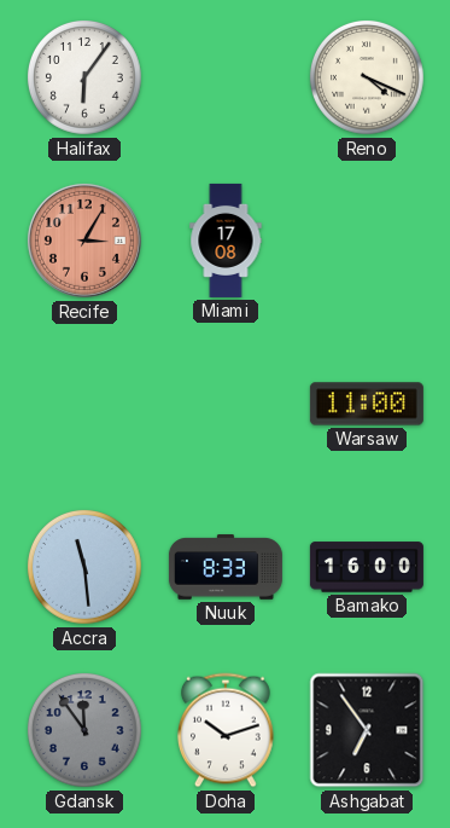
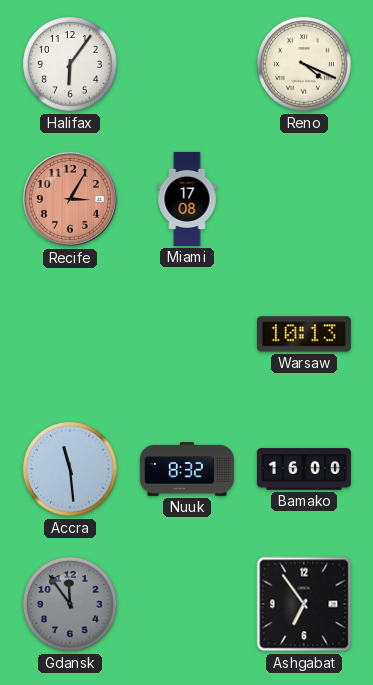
Warsaw: 11:00 -> 10:13 (304, 334)
Nuuk: 8:33 -> 8:32 (187, 469)
Doha: 10:12 -> none (226, 730)
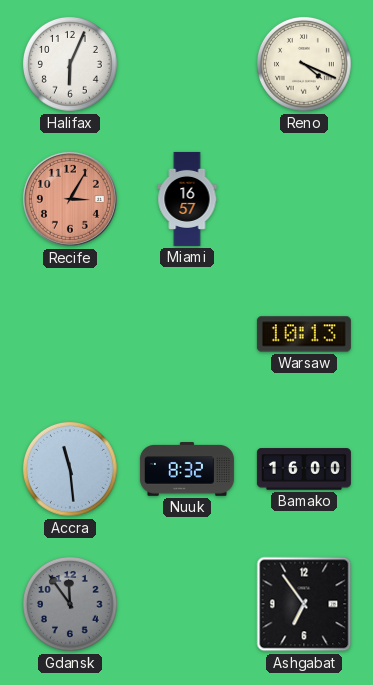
Halifax: 6:06 -> 6:04 (70, 64)
Miami: 17:08 -> 16:57 (187, 199)
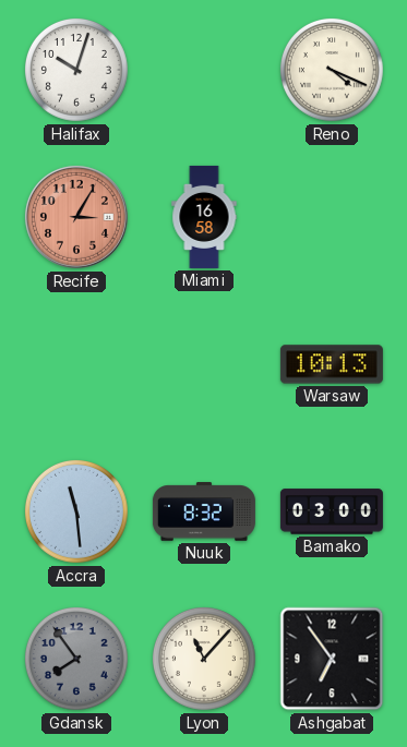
Halifax: 6:04 -> 10:03 (76, 70)
Miami: 16:57 -> 16:58 (204, 217)
Bamako: 16:00 -> 03:00 (332, 511)
Gdansk: 11:54 -> 7:54 (76, 659)
Lyon: none -> 11:07 (204, 659)
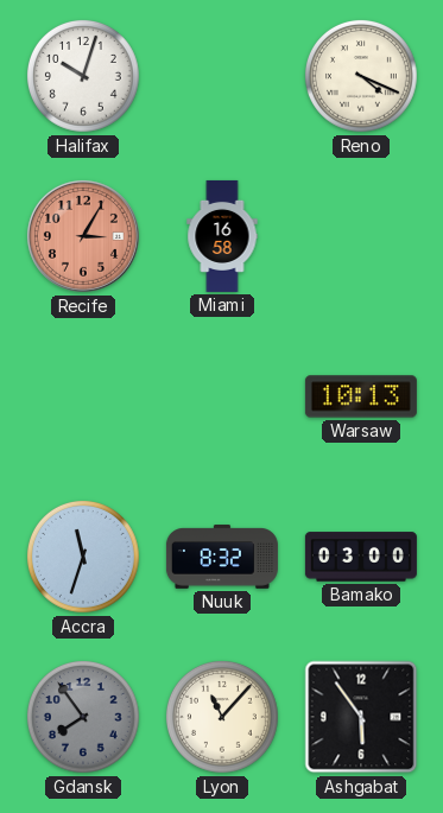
Accra: 11:29 -> 11:33 (83, 557)
Ashgabat: 6:54 -> 5:54 (361, 717)
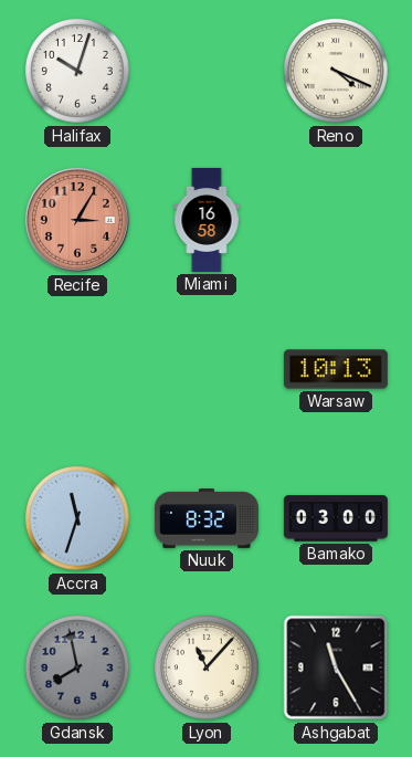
Gdansk: 7:54 -> 7:58 (77, 667)
Ashgabat: 5:54 -> 11:25 (336, 667)
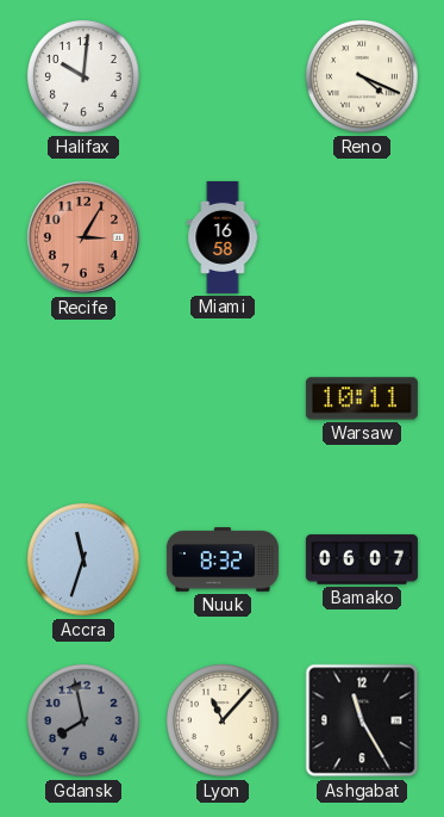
Halifax: 10:03 -> 10:01 (83, 76)
Warsaw: 10:13 -> 10:11 (362, 398)
Bamako: 03:00 -> 06:07 (362, 559)
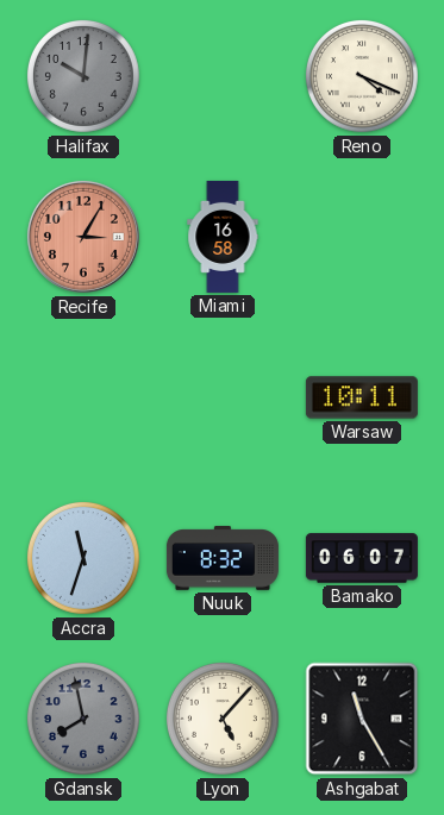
Halifax dial: white -> grey (83, 76)
Lyon: 11:07 -> 5:07 (223, 719)
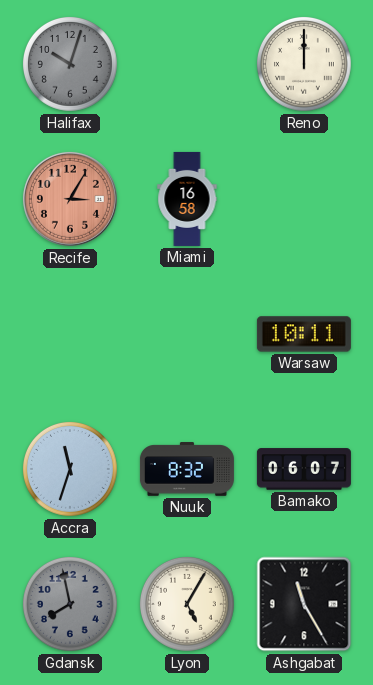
Halifax: 10:01 -> 10:03 (70, 64)
Reno: 4:19 -> 12:00 (304, 64)
Lyon: 5:07 -> 5:05 (187, 604)
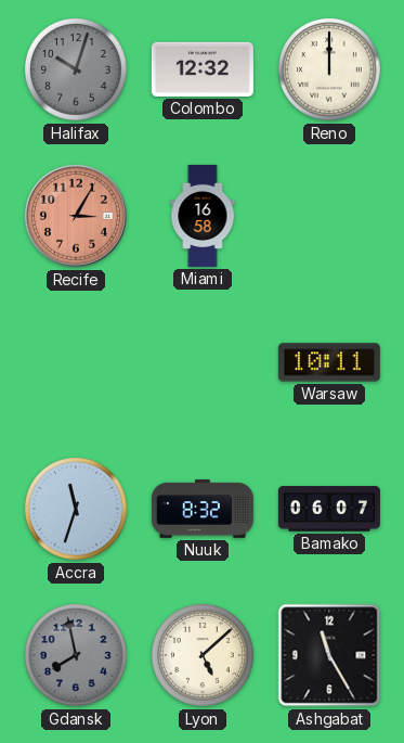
Colombo: none -> 12:32 (203, 69)
Lyon: 5:05 -> 5:08 (203, 655)
